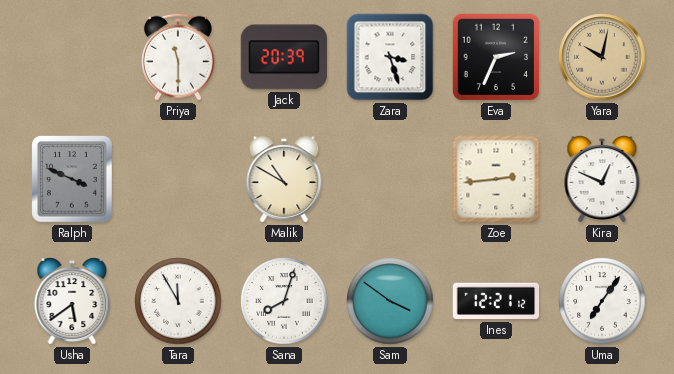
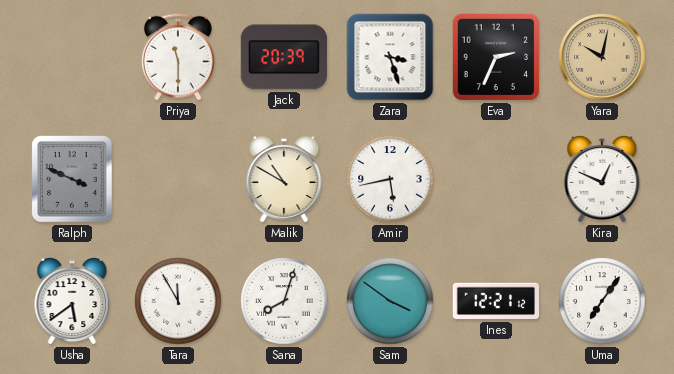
Amir: none -> 5:43 (390, 179)
Zoe: 2:44 -> none (496, 179)
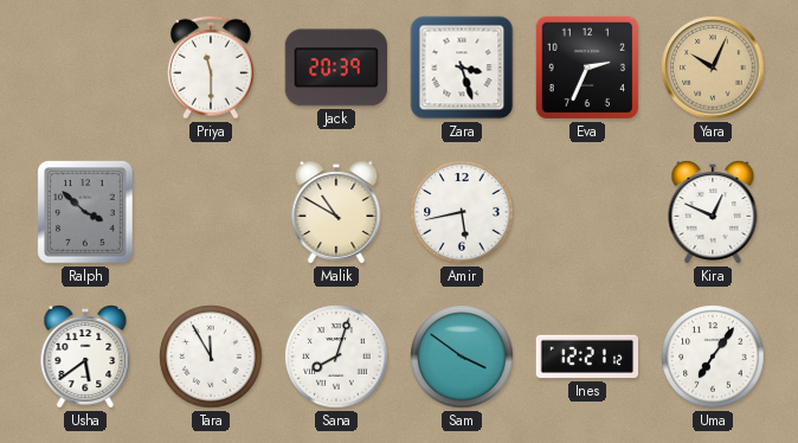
Yara: 10:02 -> 10:04 (713, 68)
Ralph: 3:49 -> 3:52 (85, 212)
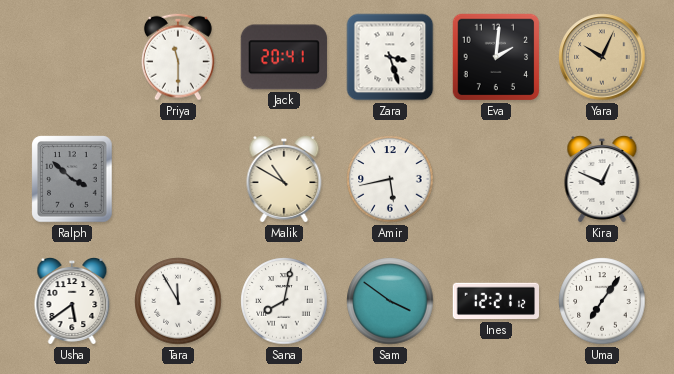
Jack: 20:39 -> 20:41 (284, 57)
Eva: 2:34 -> 2:01 (496, 57)
Sana: 8:03 -> 8:02 (284, 301)
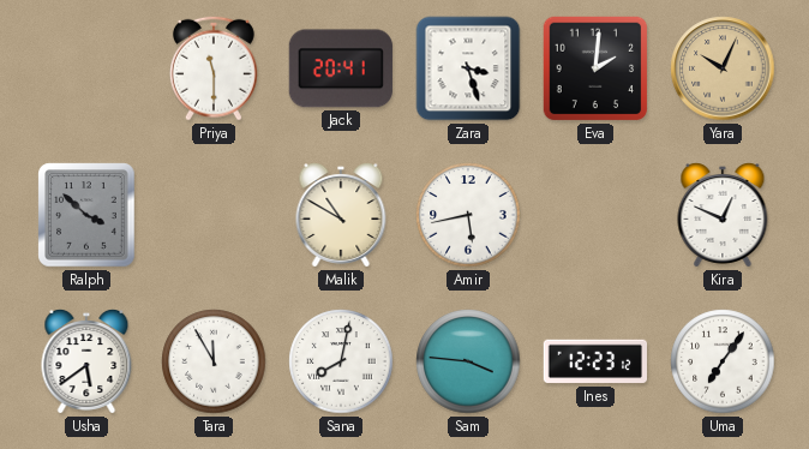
Sam: 3:51 -> 3:46 (468, 361)
Ines: 12:21 -> 12:23 (595, 361)
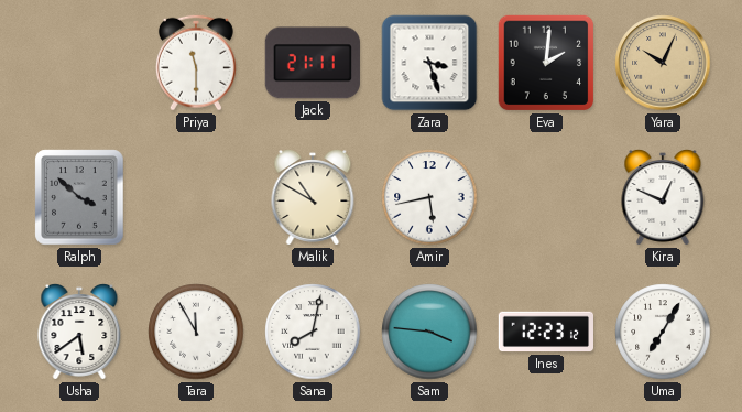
Jack: 20:41 -> 21:11 (313, 63)
Uma: 7:06 -> 7:05 (663, 332)
